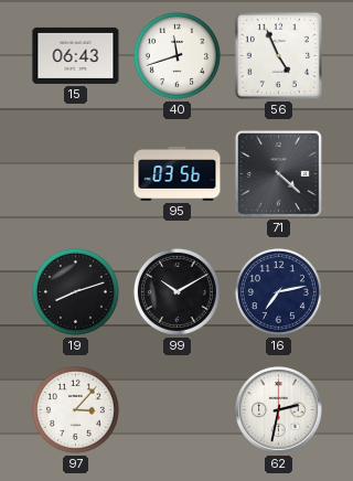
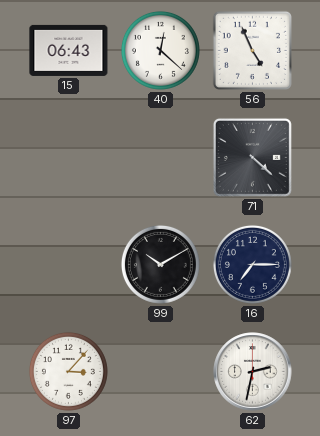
40: 11:42 -> 12:22 (160, 50)
95: 03:56 -> none (178, 174)
19: 8:12 -> none (75, 291)
16: 7:13 -> 7:15 (252, 264)
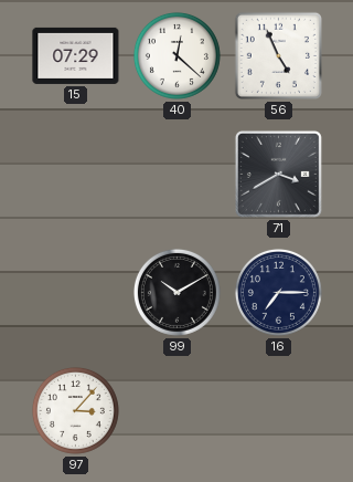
15: 06:43 -> 07:29 (76, 55)
71: 4:22 -> 3:40 (278, 174)
62: 2:32 -> none (253, 372)
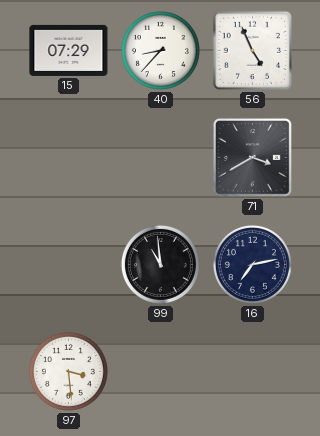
40: 12:22 -> 8:37 (160, 50)
99: 10:10 -> 10:59 (160, 264)
16: 7:15 -> 7:13 (252, 264)
97: 3:07 -> 3:29 (68, 371)
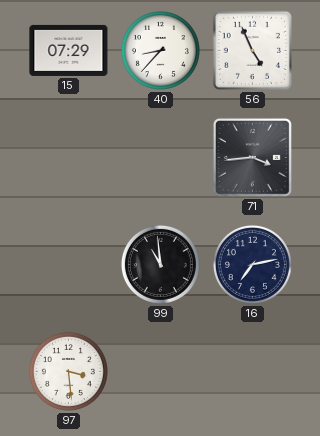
71: 3:40 -> 3:44 (252, 157)
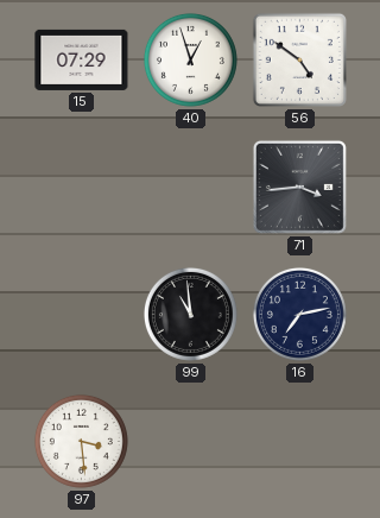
40: 8:37 -> 12:57 (190, 59)
56: 4:56 -> 4:51 (299, 59)
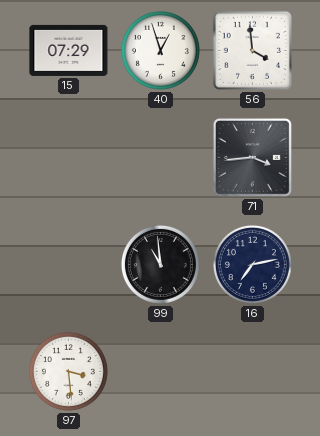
56: 4:51 -> 3:59 (252, 50)
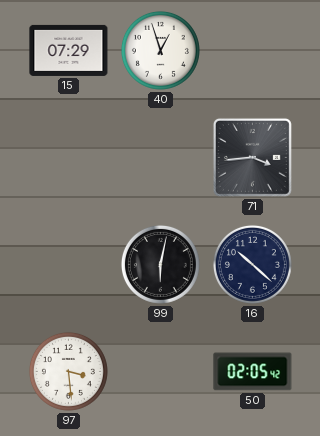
56: 3:59 -> none (252, 50)
99: 10:59 -> 6:02 (160, 264)
16: 7:13 -> 10:22 (252, 264)
50: none -> 02:05 (253, 372)
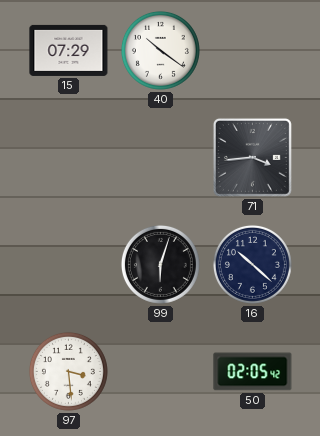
40: 12:57 -> 10:21 (160, 50)
99: 6:02 -> 6:03 (160, 264)
